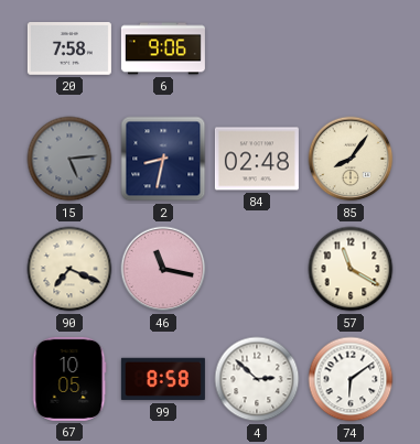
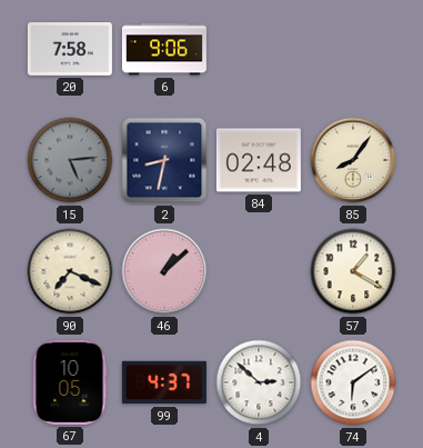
46: 11:17 -> 1:08 (164, 271)
57: 11:20 -> 1:20 (353, 271)
99: 8:58 -> 4:37 (164, 382)
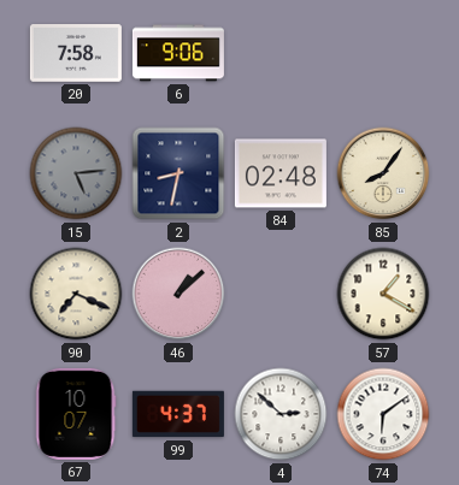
67: 10:05 -> 10:07 (76, 414)
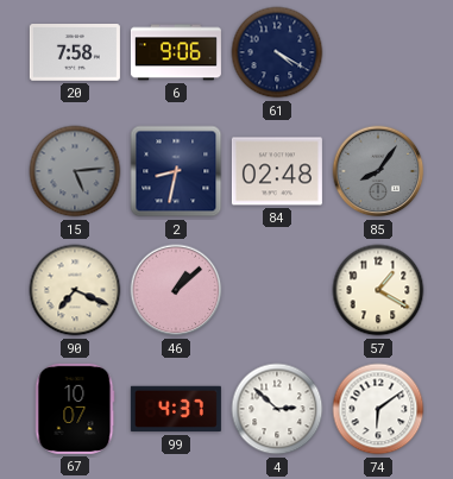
61: none -> 4:20 (277, 52)
85 dial: cream -> grey (378, 171)
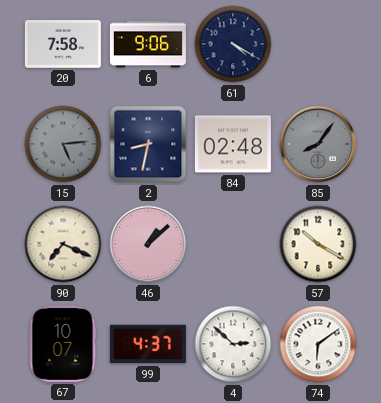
57: 1:20 -> 10:20 (318, 244)
